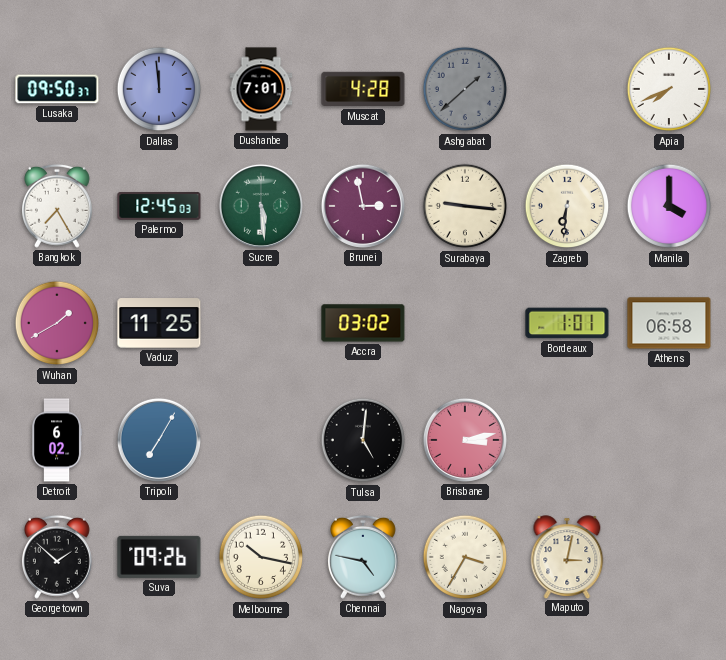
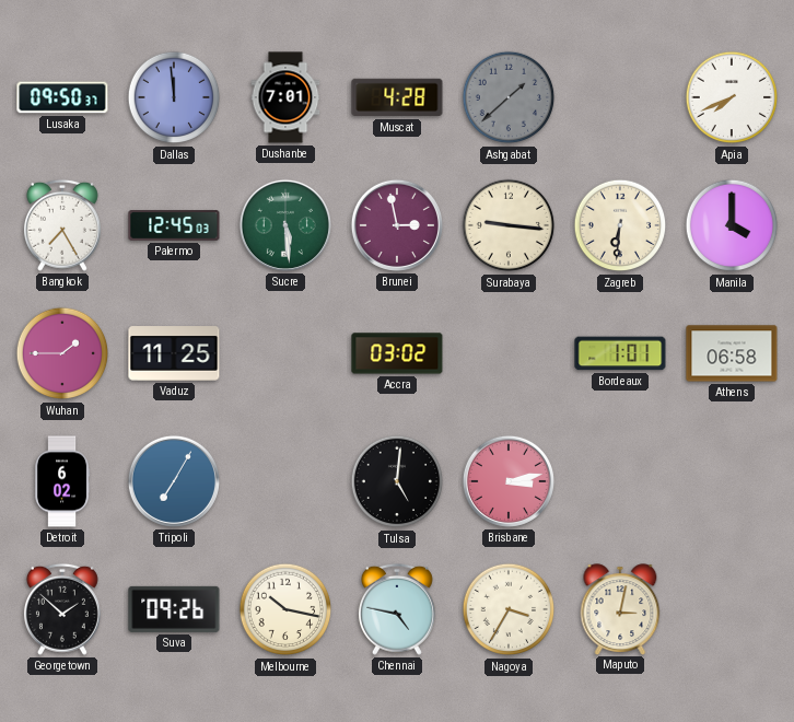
Wuhan: 1:40 -> 1:45 (62, 353)
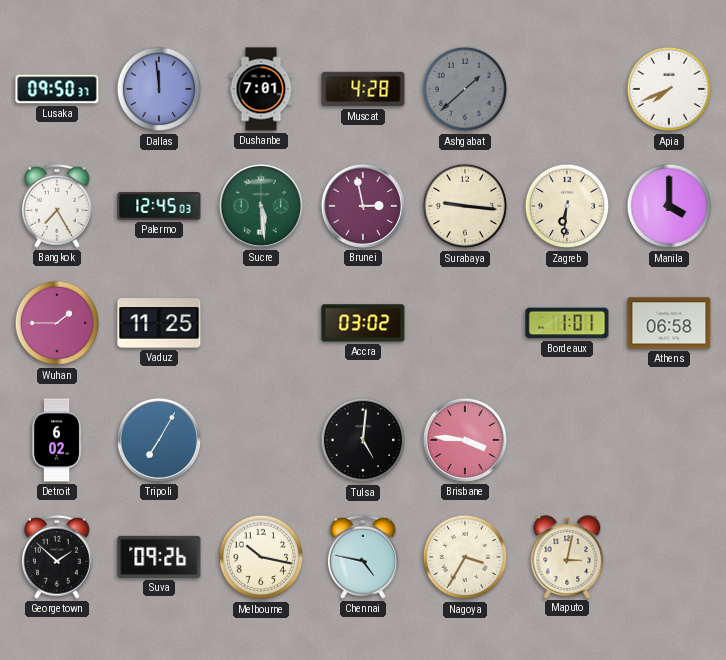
Brisbane: 3:13 -> 3:46 (465, 440)
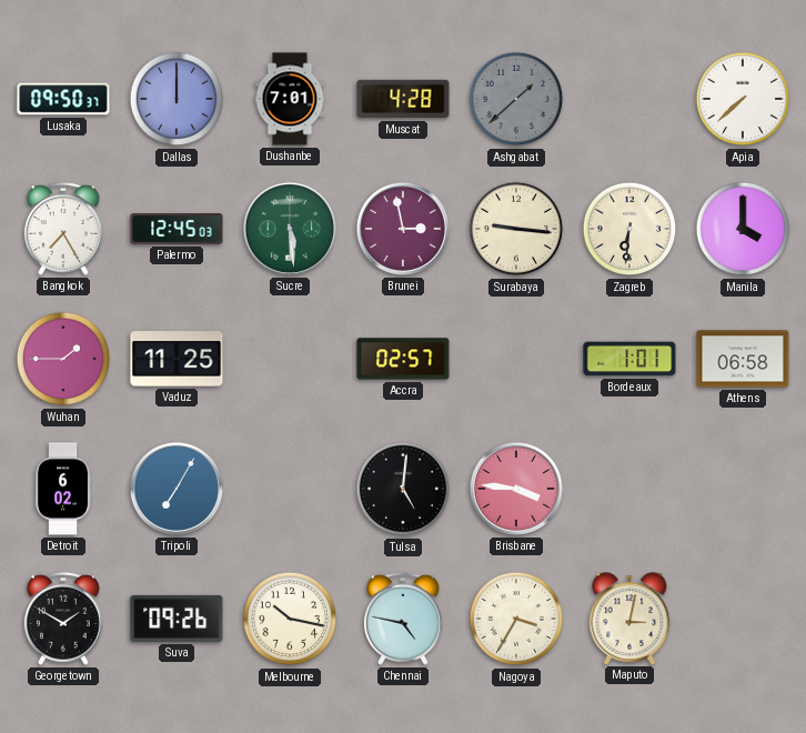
Dallas: 11:59 -> 12:00 (177, 99)
Apia: 7:41 -> 7:38 (743, 99)
Accra: 03:02 -> 02:57 (403, 359)
Georgetown: 1:52 -> 1:50 (63, 619)
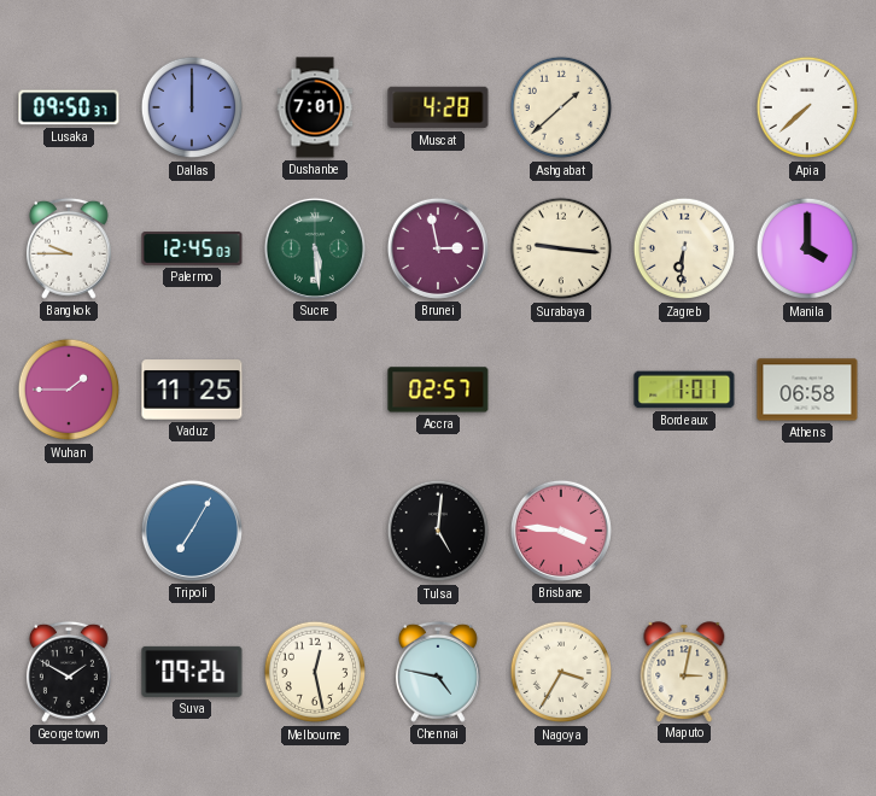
Ashgabat dial: grey -> cream (561, 107)
Bangkok: 7:25 -> 9:45 (69, 248)
Detroit: 6:02 -> none (64, 489)
Melbourne: 10:17 -> 12:28 (315, 672)
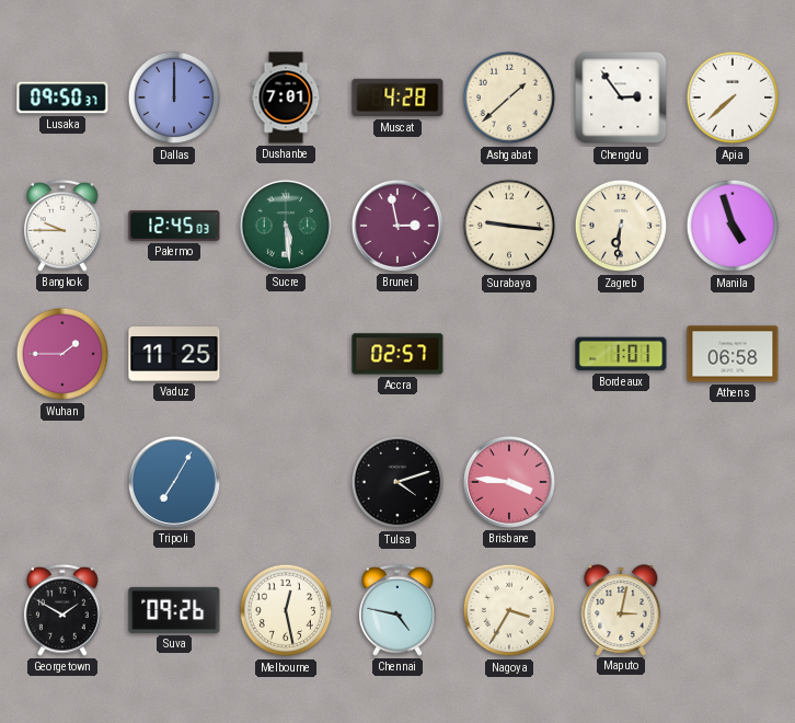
Chengdu: none -> 2:54 (621, 97)
Manila: 4:00 -> 4:57 (733, 226)
Tulsa: 5:01 -> 4:12 (397, 482)
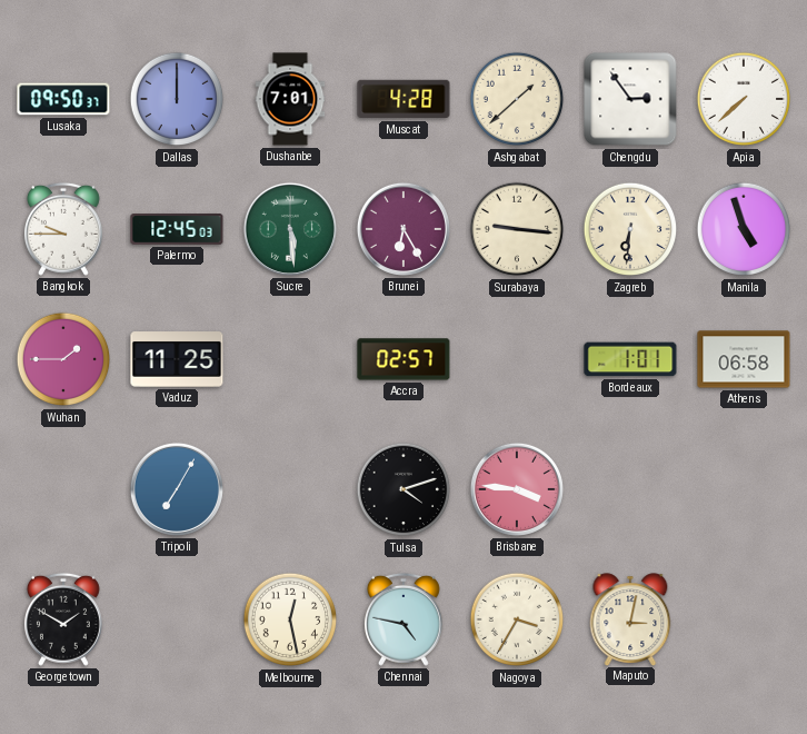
Brunei: 2:58 -> 6:25 (403, 229)
Suva: 09:26 -> none (174, 610)
